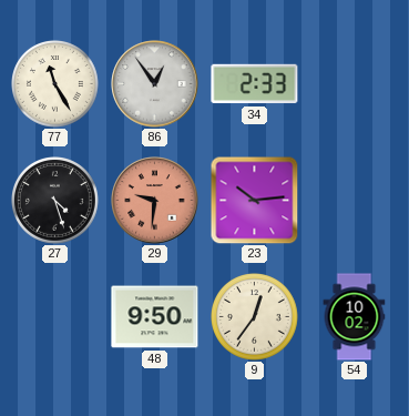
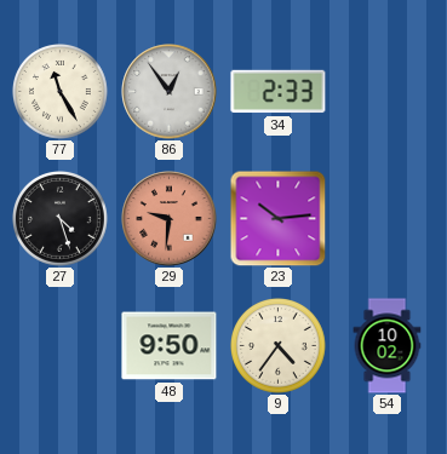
9: 12:36 -> 4:36 (279, 346)
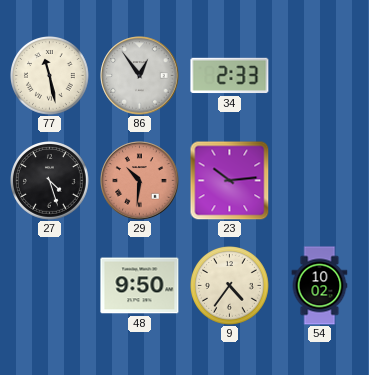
77: 11:25 -> 11:28 (50, 76)
29: 9:31 -> 10:31 (140, 181)
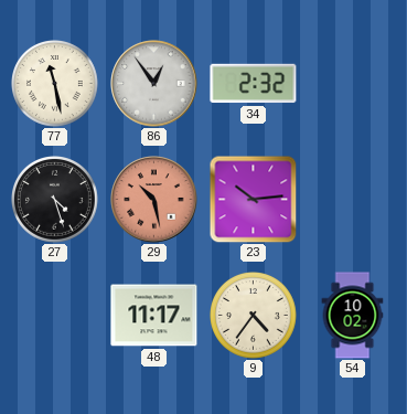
34: 2:33 -> 2:32 (254, 84)
29: 10:31 -> 10:28 (154, 200)
48: 9:50 -> 11:17 (154, 316)
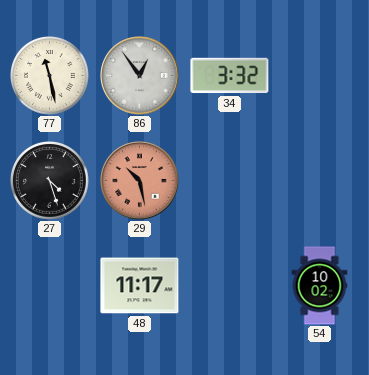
34: 2:32 -> 3:32 (230, 76)
23: 10:14 -> none (253, 199)
9: 4:36 -> none (254, 316)
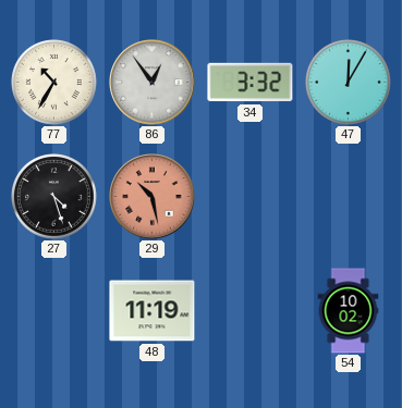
77: 11:28 -> 10:35 (54, 83)
47: none -> 12:05 (349, 83)
48: 11:17 -> 11:19 (153, 311)
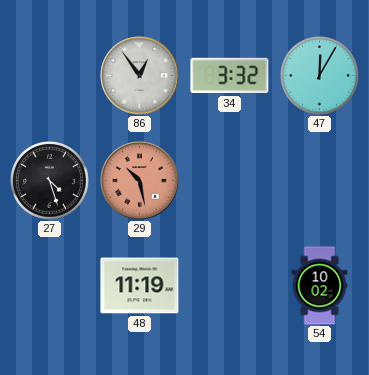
77: 10:35 -> none (54, 83)
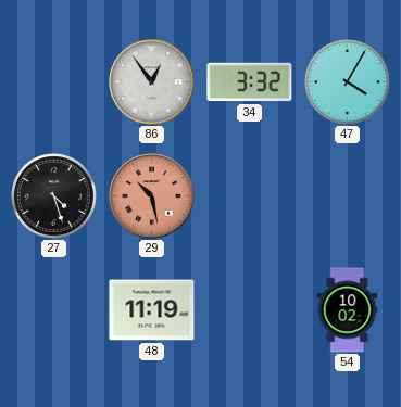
47: 12:05 -> 4:05 (348, 82)
